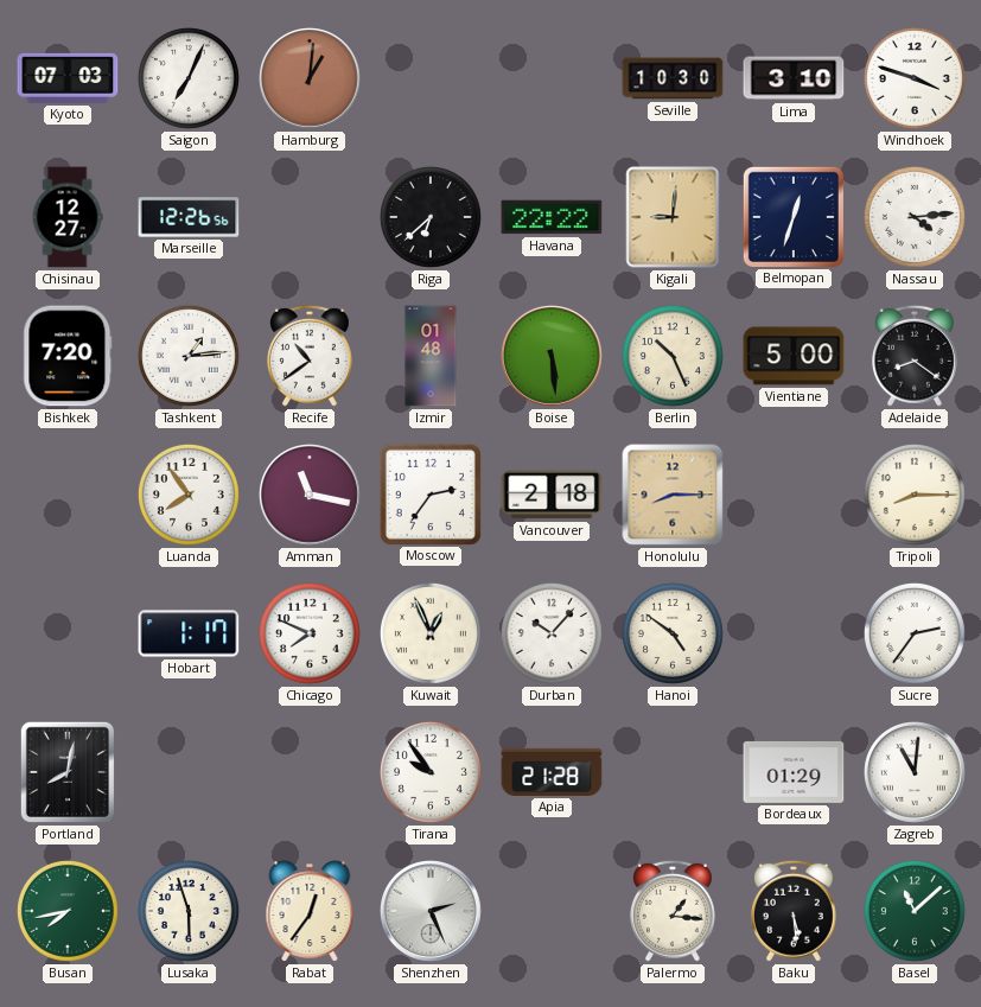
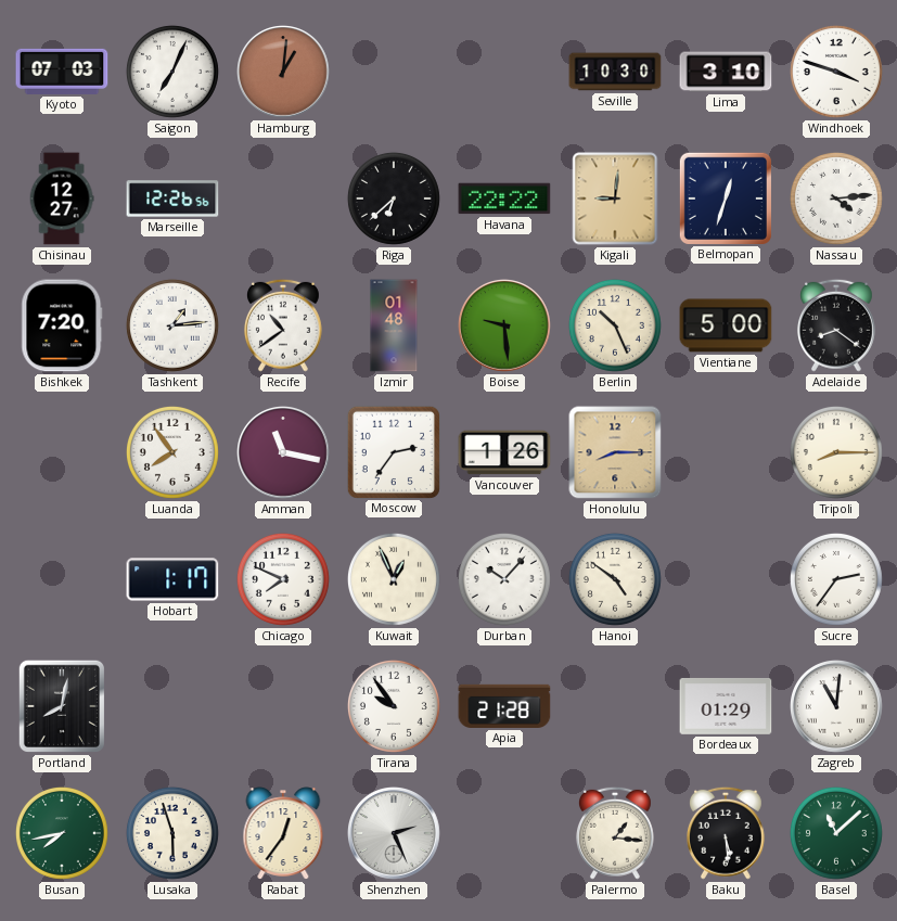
Boise: 5:29 -> 9:29 (505, 327)
Vancouver: 2:18 -> 1:26 (504, 452)
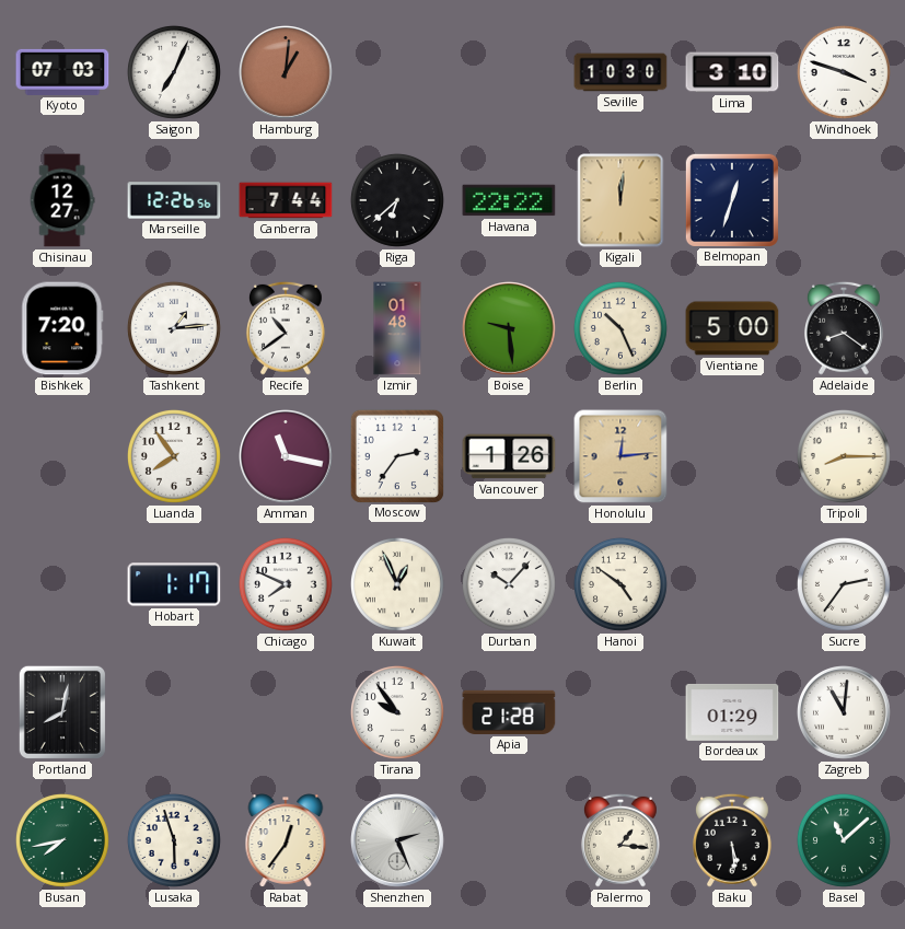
Canberra: none -> 7:44 (286, 200)
Kigali: 9:01 -> 12:01 (620, 200)
Nassau: 4:14 -> none (836, 199)
Honolulu: 8:15 -> 12:14 (620, 456)
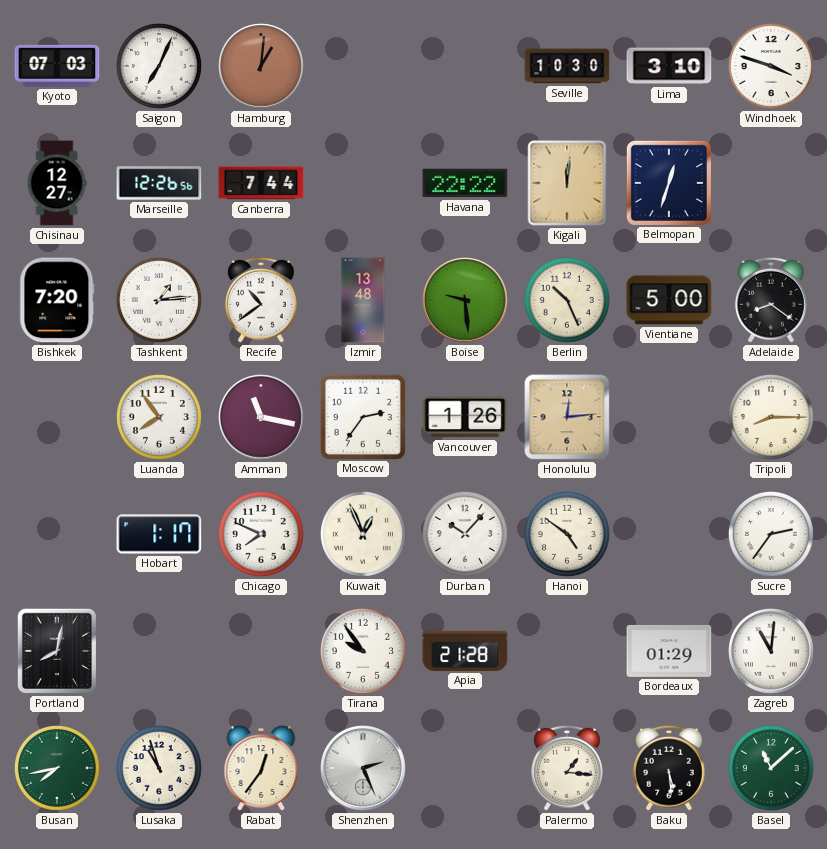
Riga: 6:38 -> none (397, 200)
Izmir: 01:48 -> 13:48 (363, 300)
Lusaka: 5:57 -> 10:57 (159, 768)
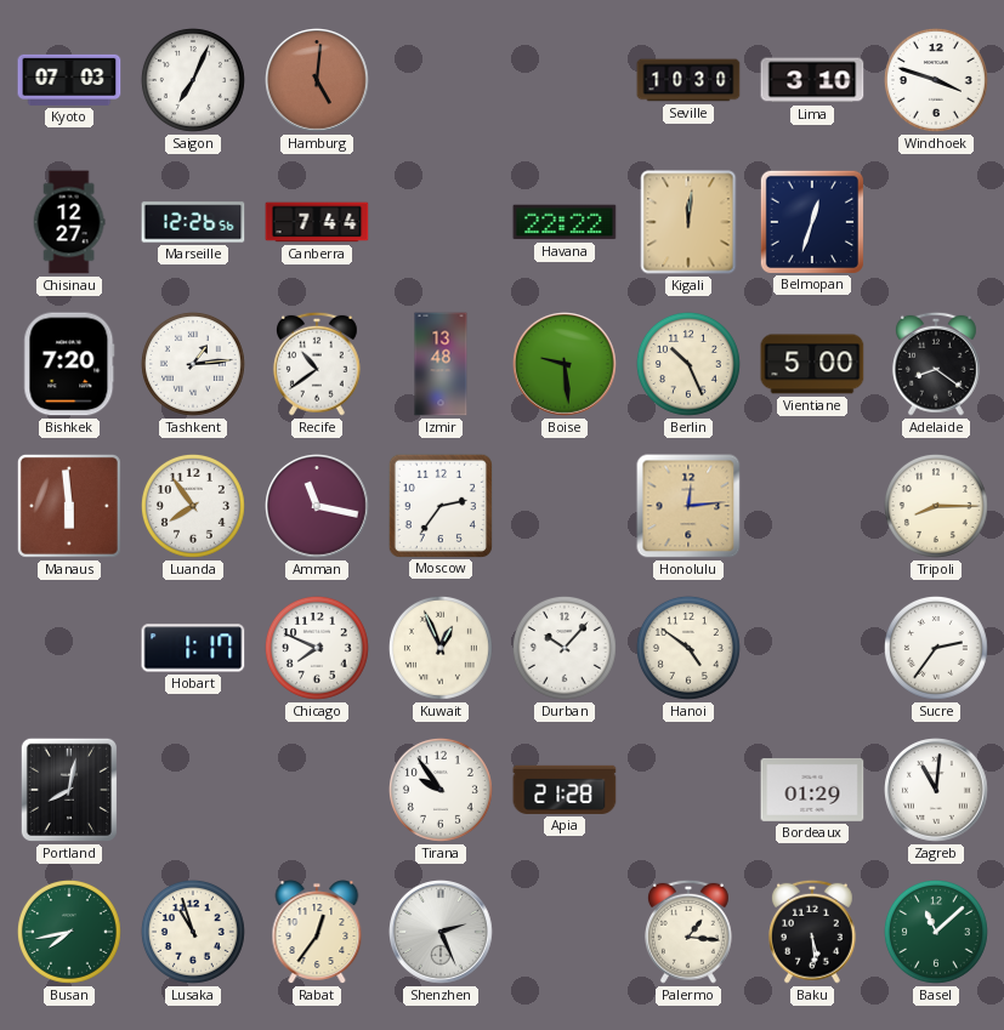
Hamburg: 1:01 -> 5:01 (318, 81)
Manaus: none -> 5:59 (69, 506)
Vancouver: 1:26 -> none (465, 417)
